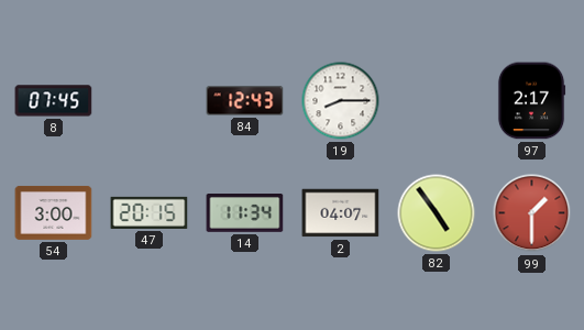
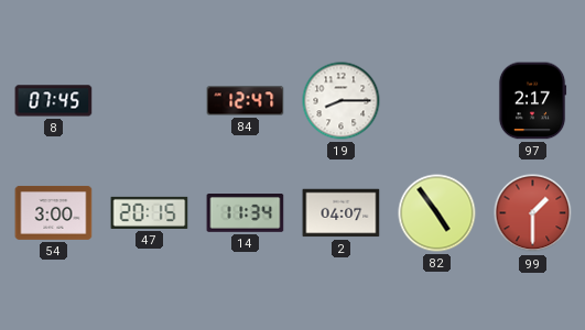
84: 12:43 -> 12:47 (246, 101)
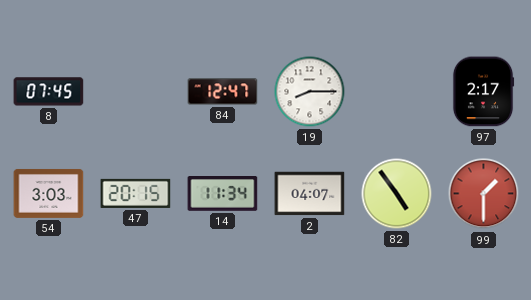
54: 3:00 -> 3:03 (49, 193)
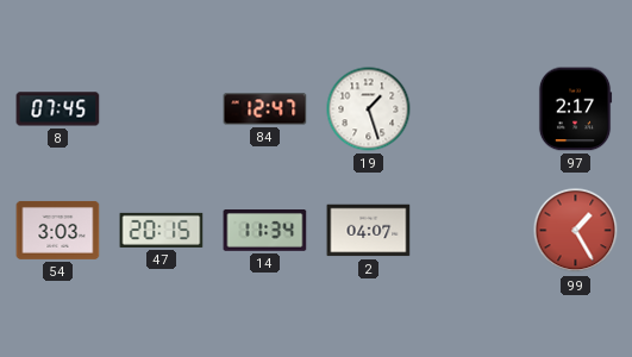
19: 8:15 -> 1:27 (369, 109)
82: 4:54 -> none (397, 194)
99: 1:30 -> 1:25 (576, 231)
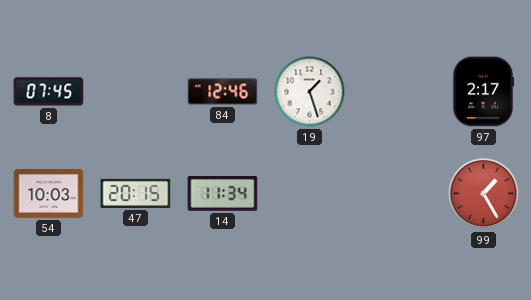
84: 12:47 -> 12:46 (223, 92)
54: 3:03 -> 10:03 (49, 193)
2: 04:07 -> none (369, 231)
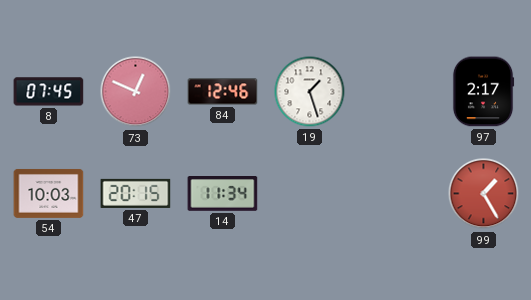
73: none -> 12:49 (136, 92)
